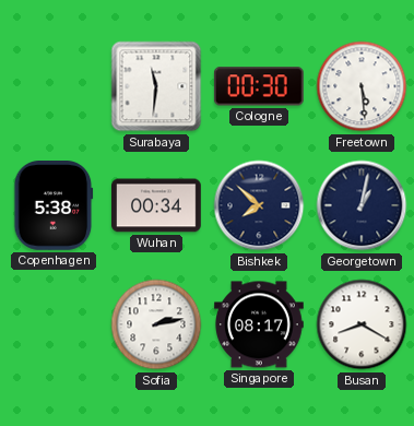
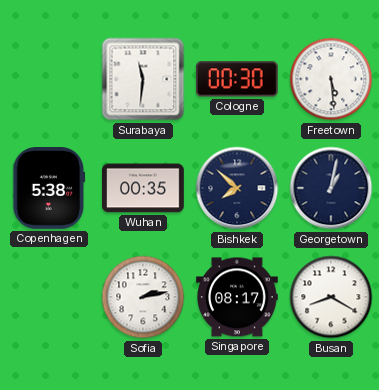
Wuhan: 00:34 -> 00:35 (144, 188)
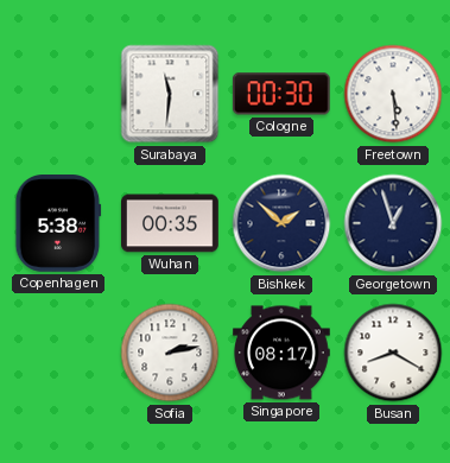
Bishkek: 7:52 -> 1:52 (281, 223)
Georgetown: 1:02 -> 12:57 (393, 223)
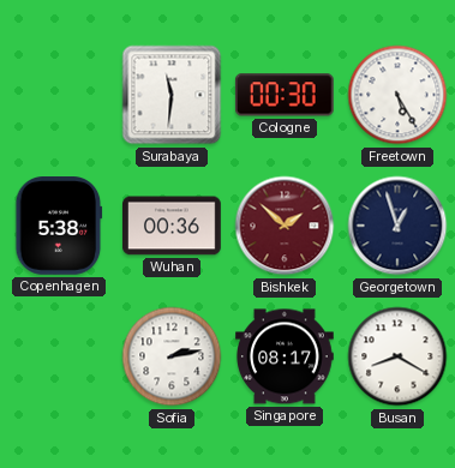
Freetown: 5:29 -> 5:25 (397, 95)
Wuhan: 00:35 -> 00:36 (173, 226)
Bishkek dial: navy -> burgundy (285, 226)
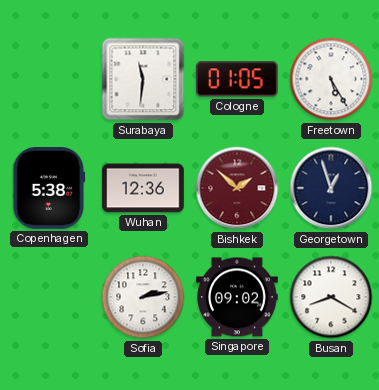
Cologne: 00:30 -> 01:05 (237, 79)
Wuhan: 00:36 -> 12:36 (144, 188)
Singapore: 08:17 -> 09:02 (238, 297)
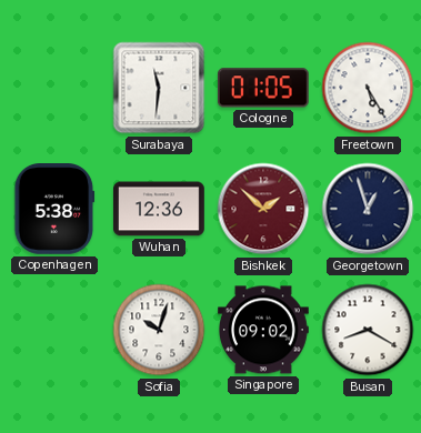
Sofia: 2:13 -> 10:03 (159, 330)
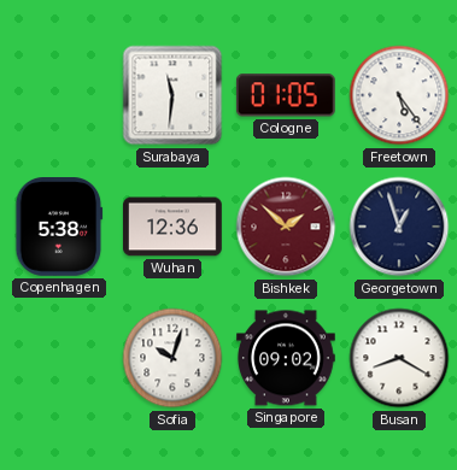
Freetown: 5:25 -> 5:24 (399, 95)
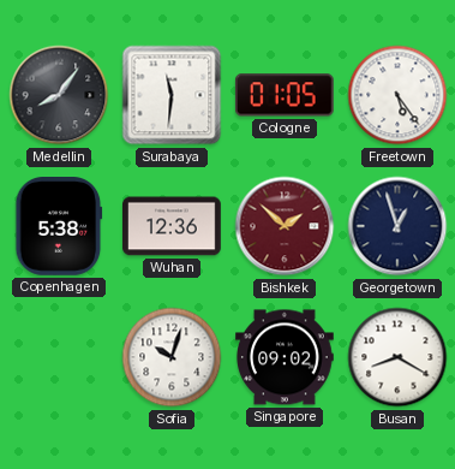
Medellin: none -> 8:06 (59, 95)
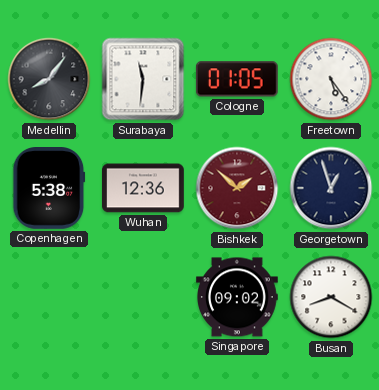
Sofia: 10:03 -> none (172, 357)
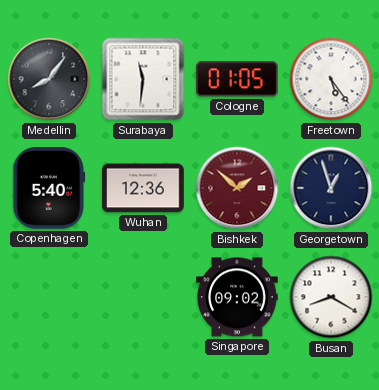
Copenhagen: 5:38 -> 5:40 (49, 189)
